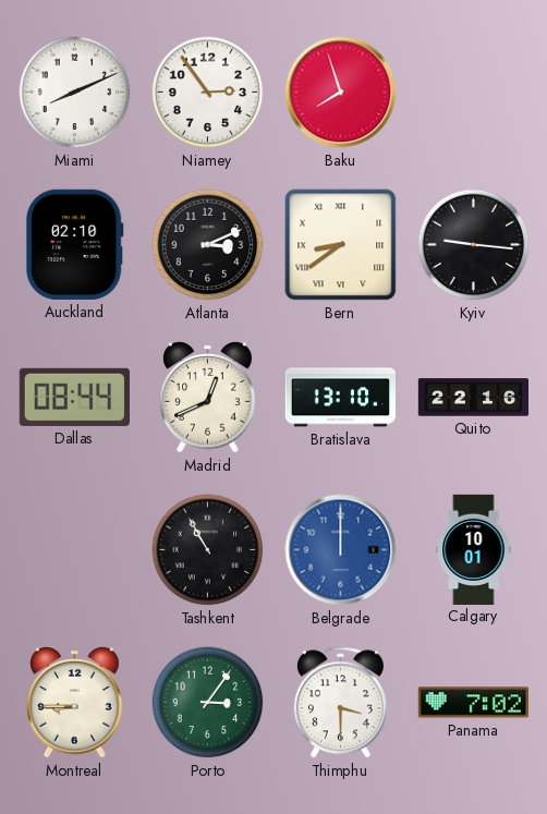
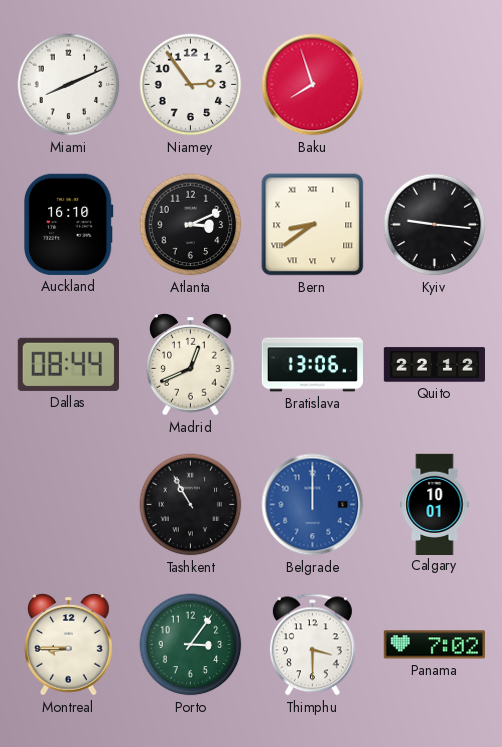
Auckland: 02:10 -> 16:10 (69, 224)
Bratislava: 13:10 -> 13:06 (312, 365)
Quito: 22:16 -> 22:12 (434, 365)
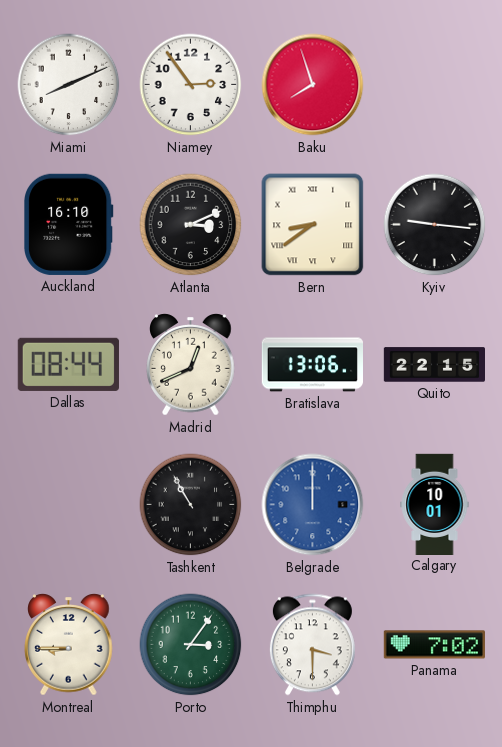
Quito: 22:12 -> 22:15 (434, 365)
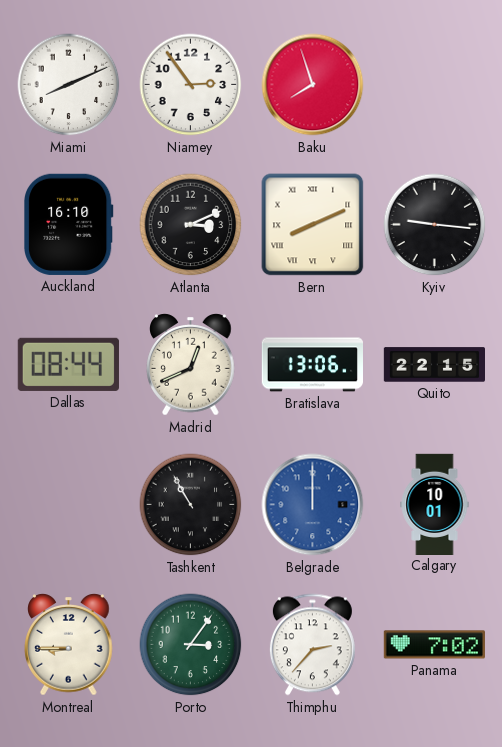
Bern: 8:39 -> 8:11 (313, 225)
Thimphu: 3:30 -> 2:37 (312, 645)
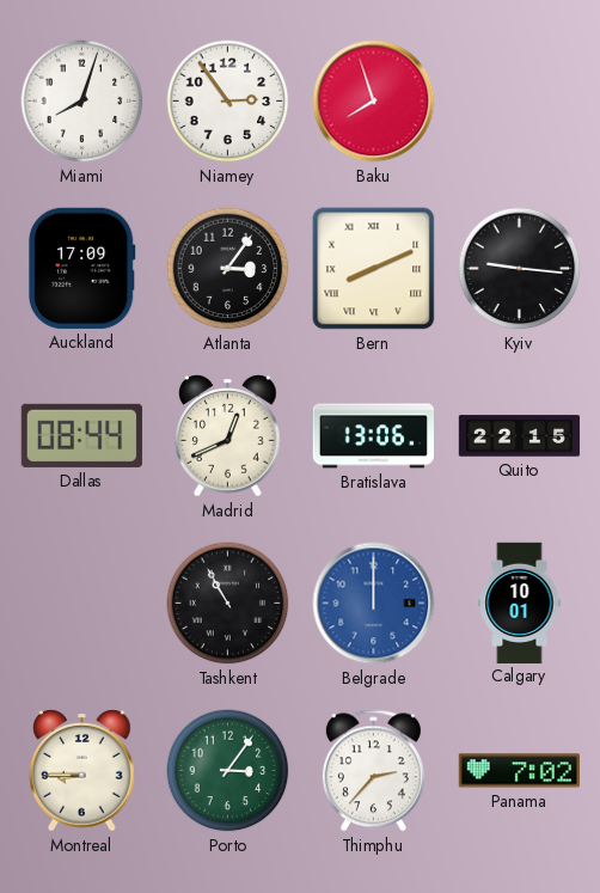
Miami: 8:11 -> 8:03 (82, 102)
Auckland: 16:10 -> 17:09 (82, 268)
Atlanta: 3:11 -> 3:06 (228, 269)
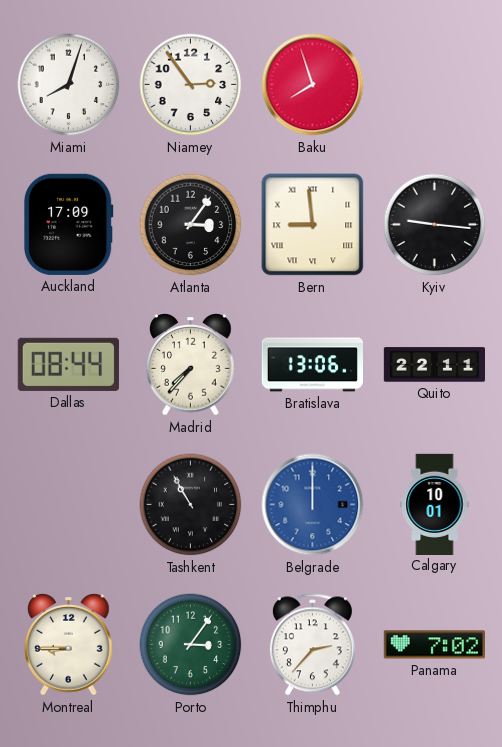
Bern: 8:11 -> 8:59 (313, 225)
Madrid: 12:41 -> 7:37 (191, 365)
Quito: 22:15 -> 22:11 (434, 365)
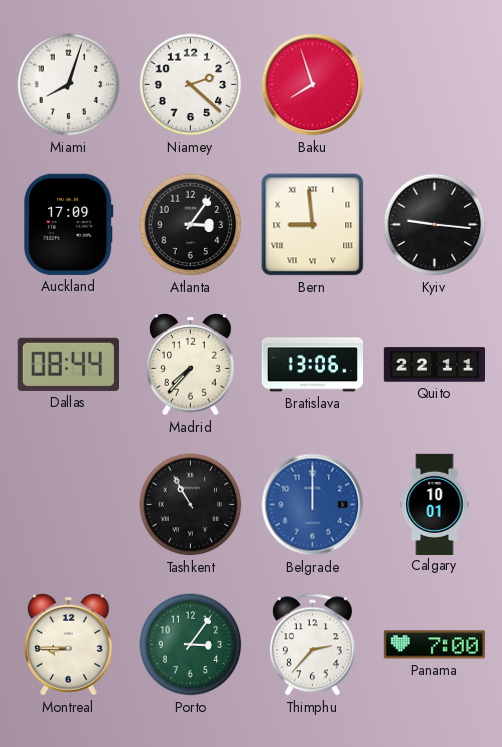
Niamey: 2:54 -> 2:22 (191, 85)
Panama: 7:02 -> 7:00 (434, 645)
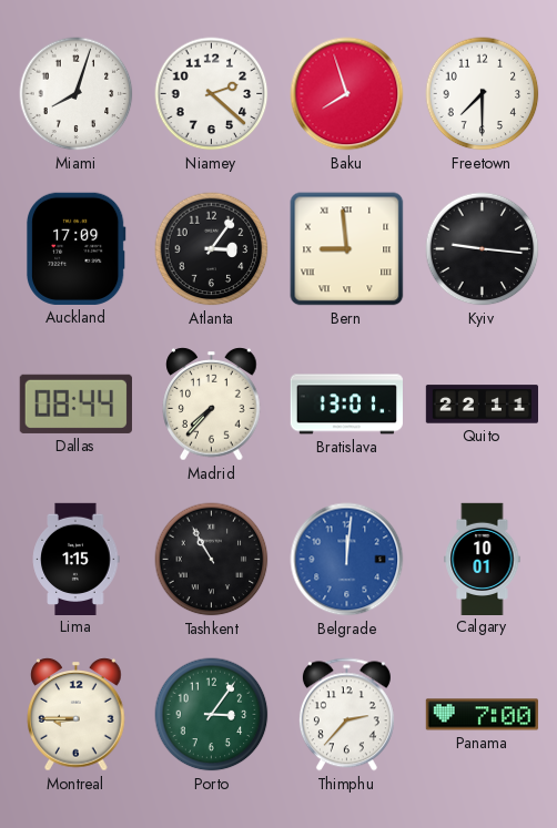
Freetown: none -> 7:30 (483, 94)
Bratislava: 13:06 -> 13:01 (346, 405)
Lima: none -> 1:15 (77, 559)
Belgrade: 12:00 -> 12:01 (347, 560)
